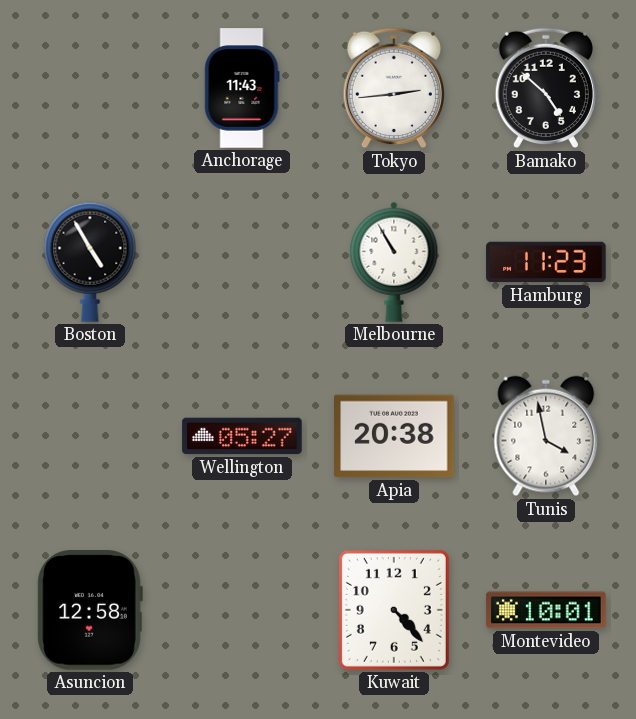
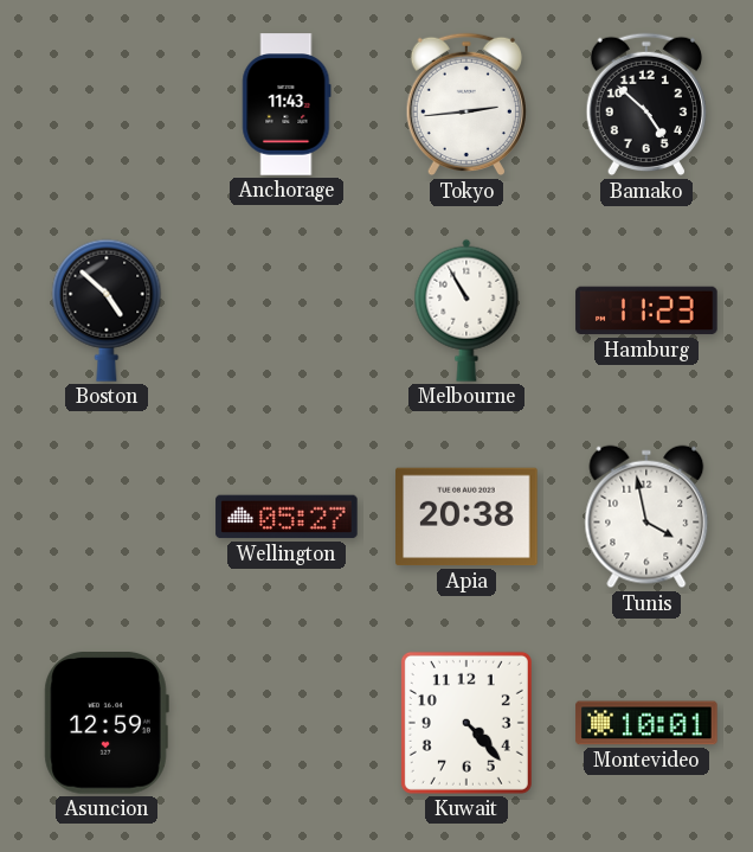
Boston: 4:55 -> 4:52 (107, 310)
Asuncion: 12:58 -> 12:59 (107, 723)
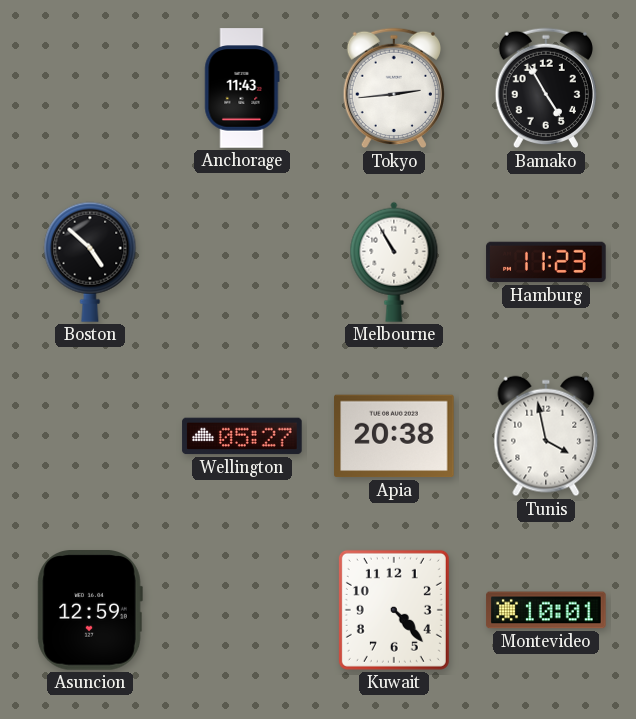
Bamako: 4:52 -> 4:55 (546, 88)
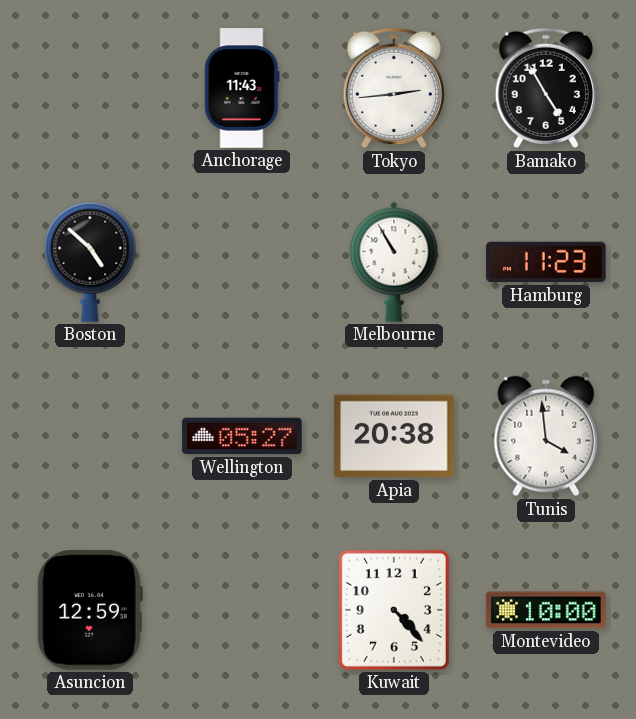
Tunis: 3:58 -> 3:59 (546, 436)
Montevideo: 10:01 -> 10:00 (546, 610)
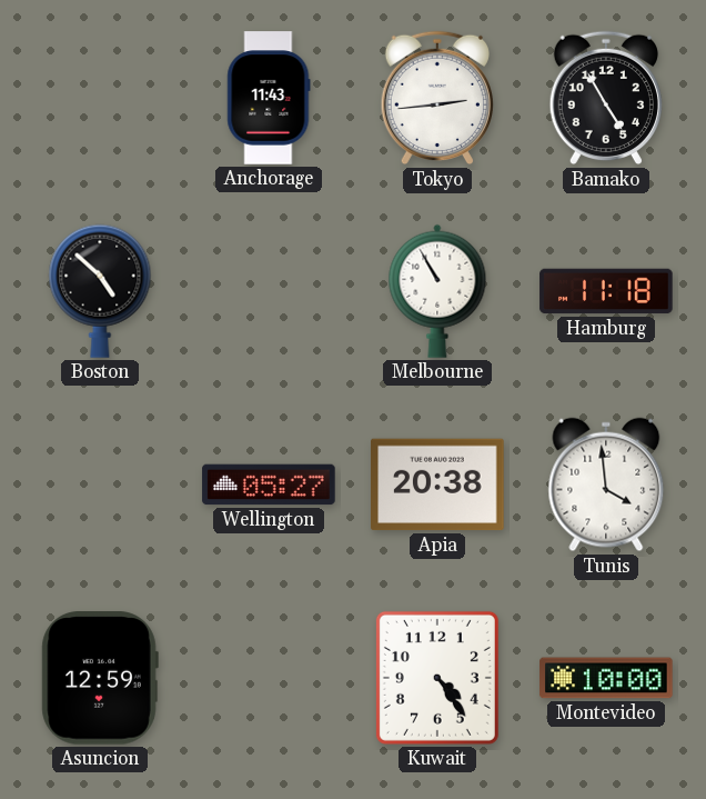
Hamburg: 11:23 -> 11:18 (606, 291)
Kuwait: 4:23 -> 4:24 (437, 678)
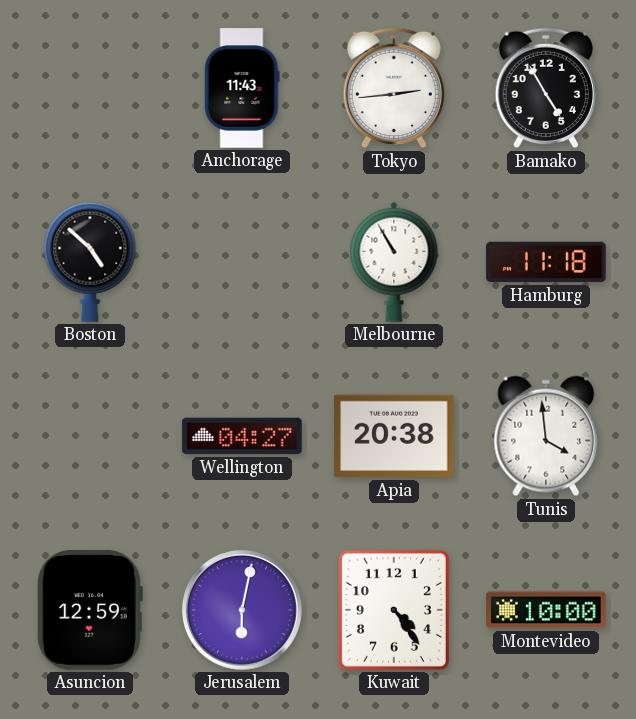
Wellington: 05:27 -> 04:27 (242, 436)
Jerusalem: none -> 6:02 (242, 610)
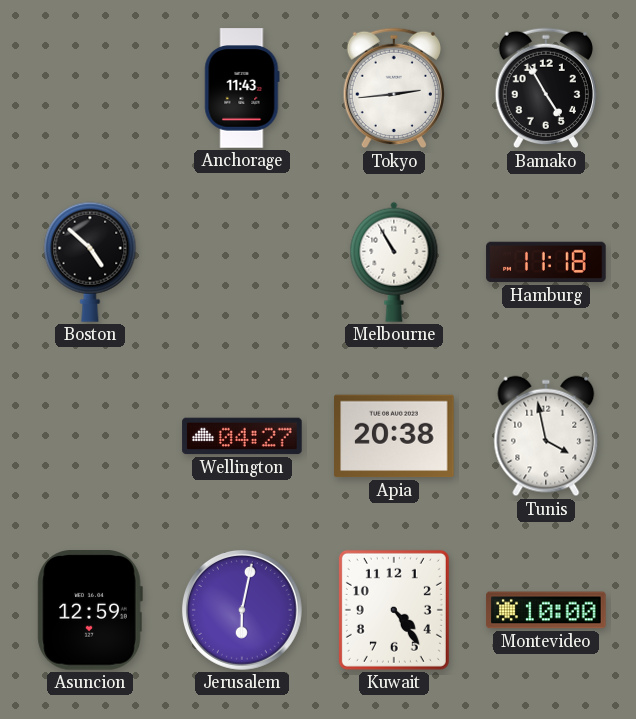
Tunis: 3:59 -> 3:58 (546, 436)
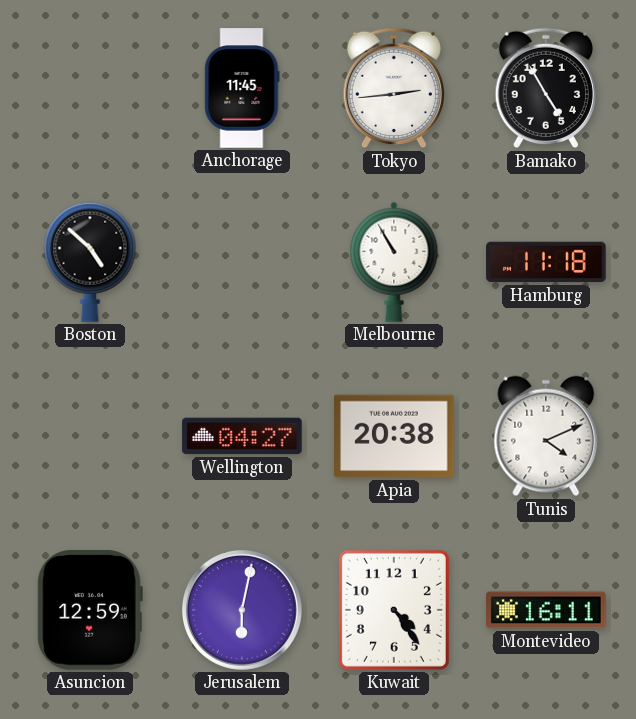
Anchorage: 11:43 -> 11:45 (242, 88)
Tunis: 3:58 -> 4:11 (546, 436)
Montevideo: 10:00 -> 16:11 (546, 610)
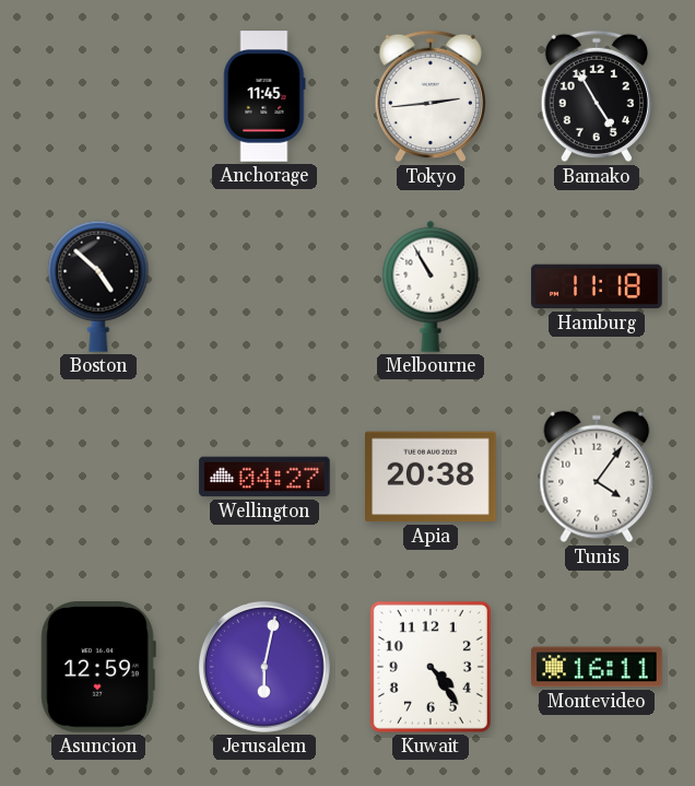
Tunis: 4:11 -> 4:06 (597, 477)
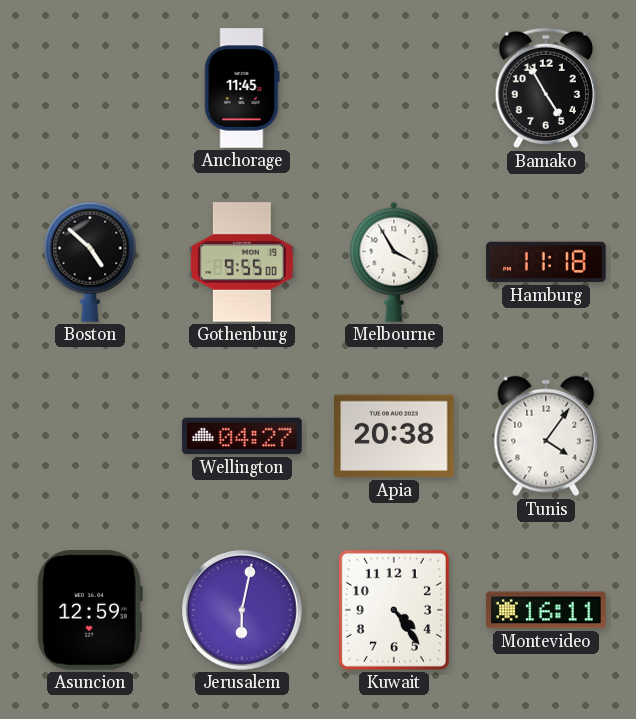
Tokyo: 2:44 -> none (431, 96)
Gothenburg: none -> 9:55 (243, 262)
Melbourne: 10:55 -> 3:55 (394, 262)
